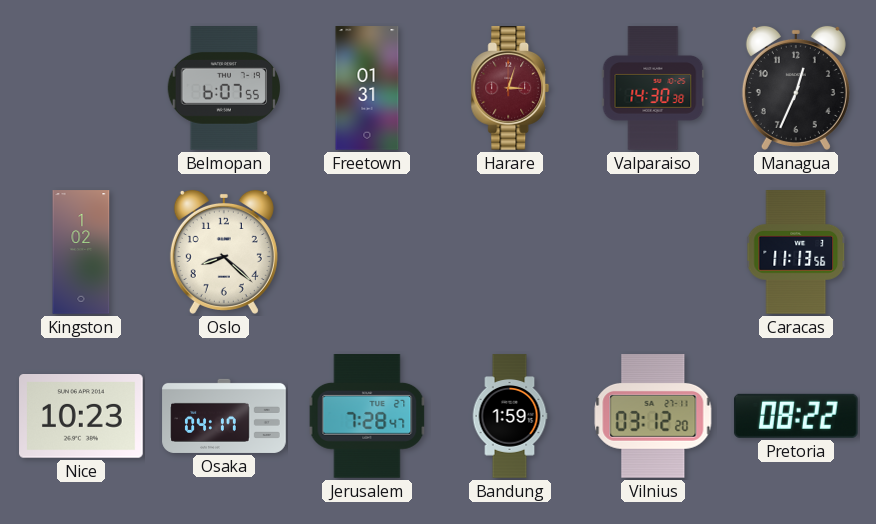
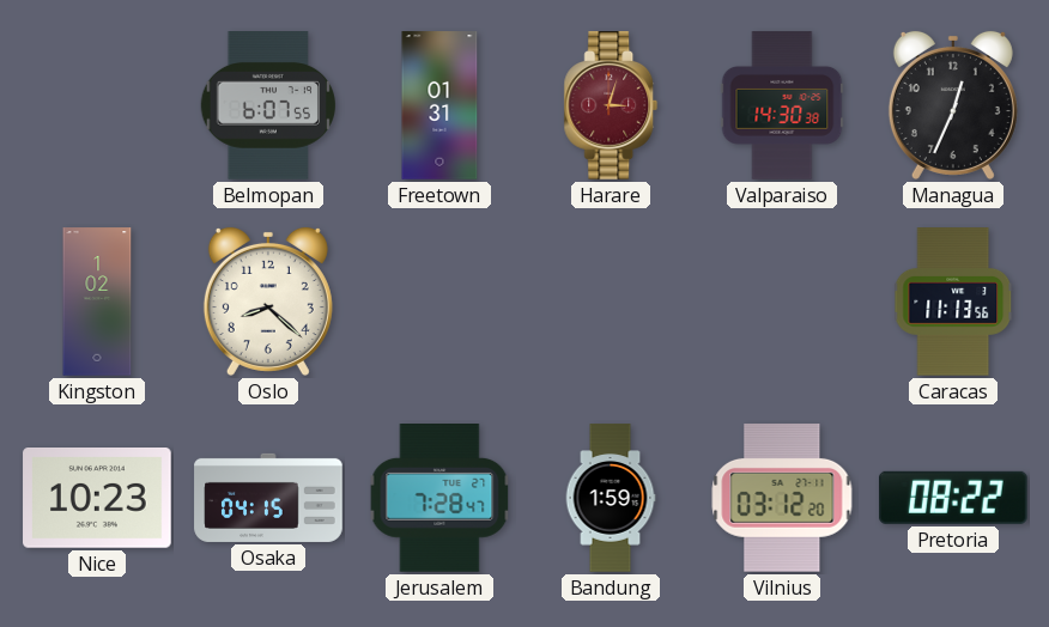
Osaka: 04:17 -> 04:15 (268, 498)
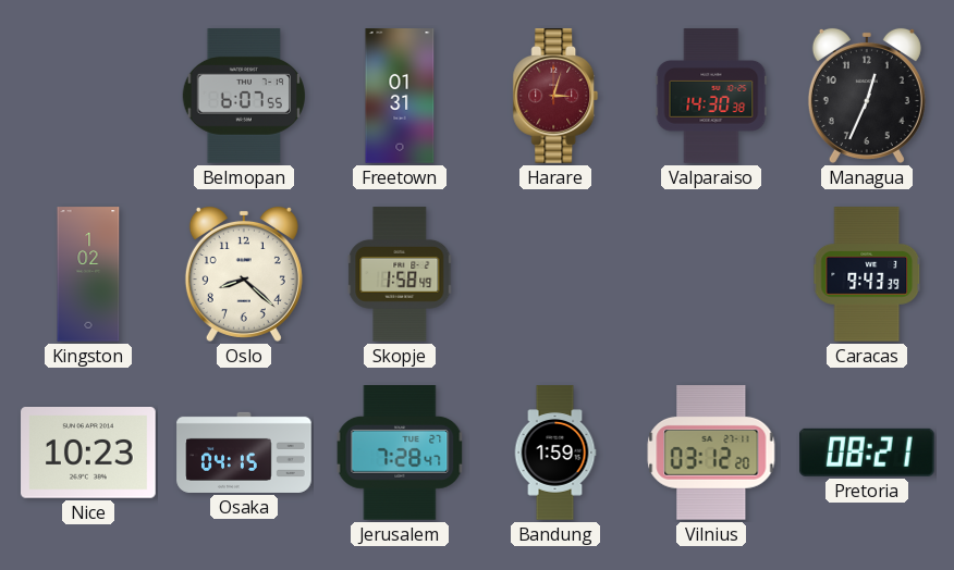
Skopje: none -> 1:58 (400, 274)
Caracas: 11:13 -> 9:43 (867, 274)
Pretoria: 08:22 -> 08:21 (867, 453)
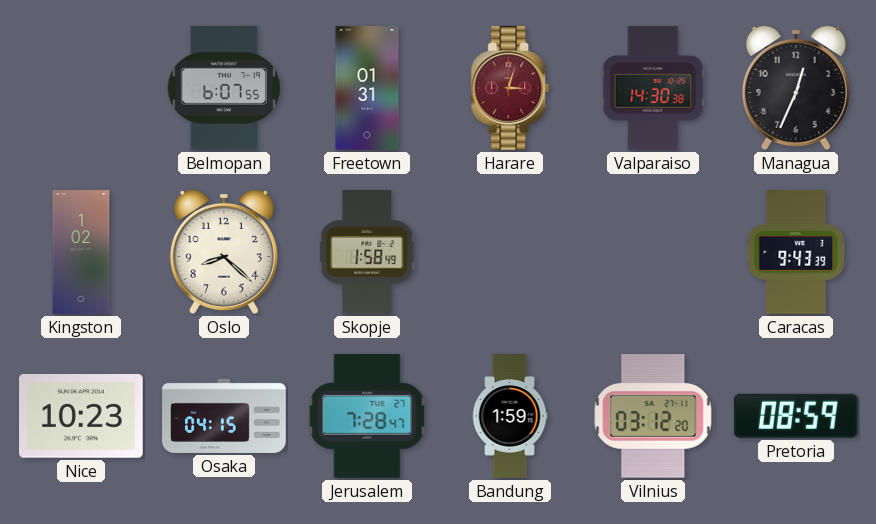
Pretoria: 08:21 -> 08:59 (796, 416)
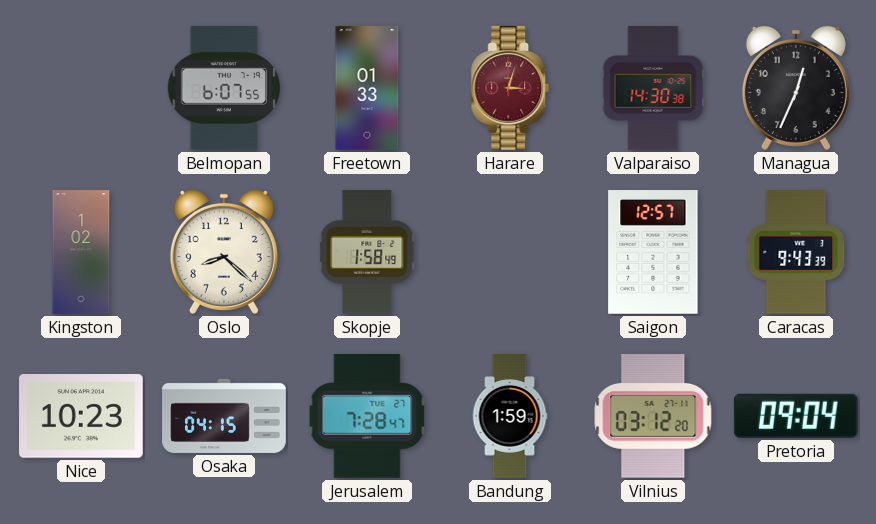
Freetown: 01:31 -> 01:33 (367, 88)
Saigon: none -> 12:57 (653, 252)
Pretoria: 08:59 -> 09:04 (796, 416)
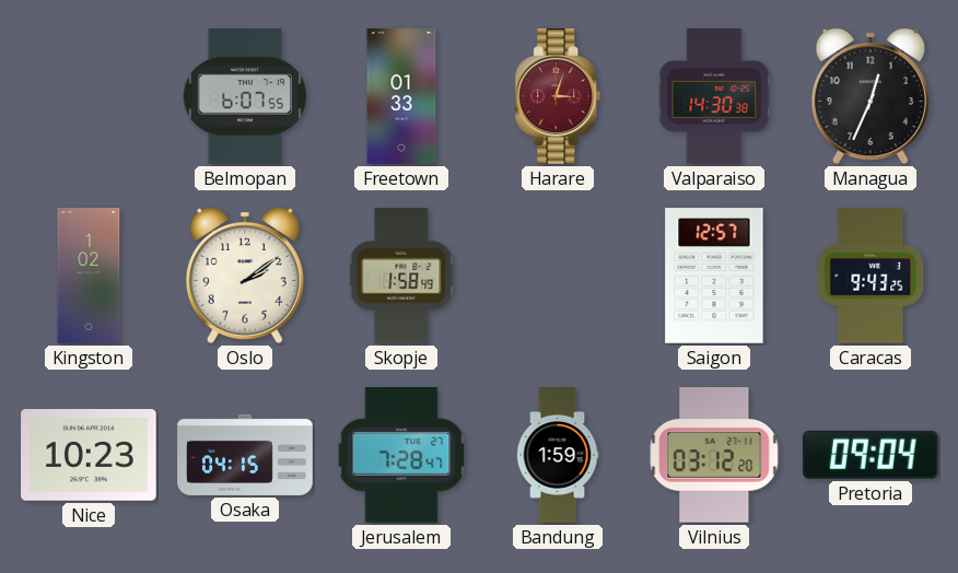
Oslo: 8:22 -> 2:09 (245, 276)
Caracas: 9:43:39 -> 9:43:25 (871, 276)
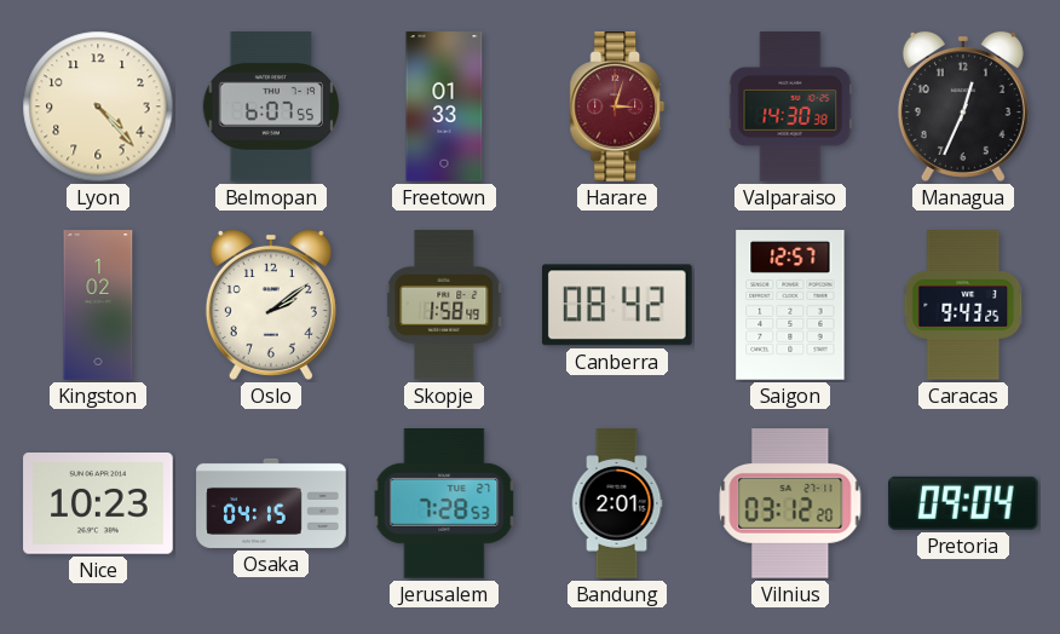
Lyon: none -> 4:23 (98, 106)
Canberra: none -> 08:42 (617, 305)
Jerusalem: 7:28:47 -> 7:28:53 (444, 505)
Bandung: 1:59 -> 2:01 (617, 503)
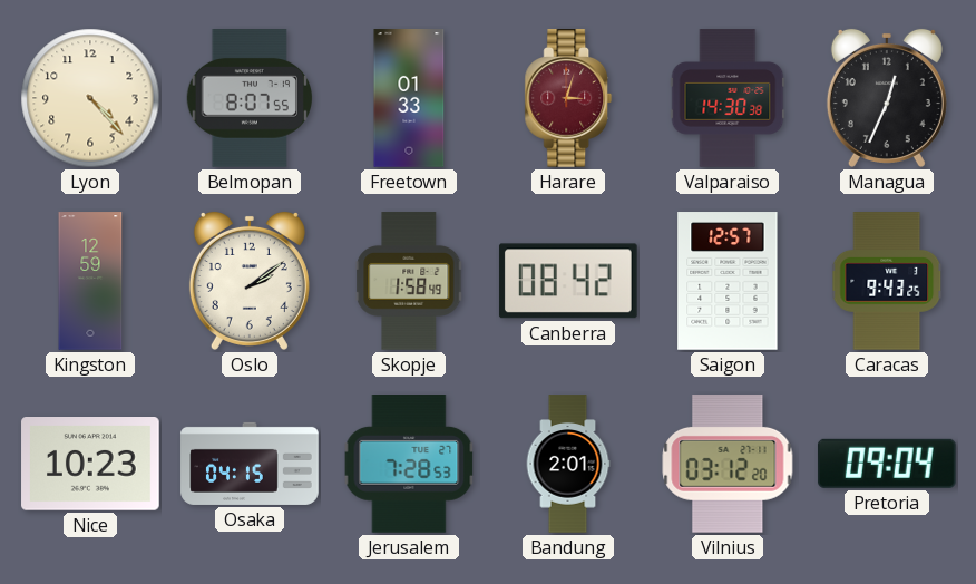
Belmopan: 6:07 -> 8:07 (248, 99)
Kingston: 1:02 -> 12:59 (90, 281)
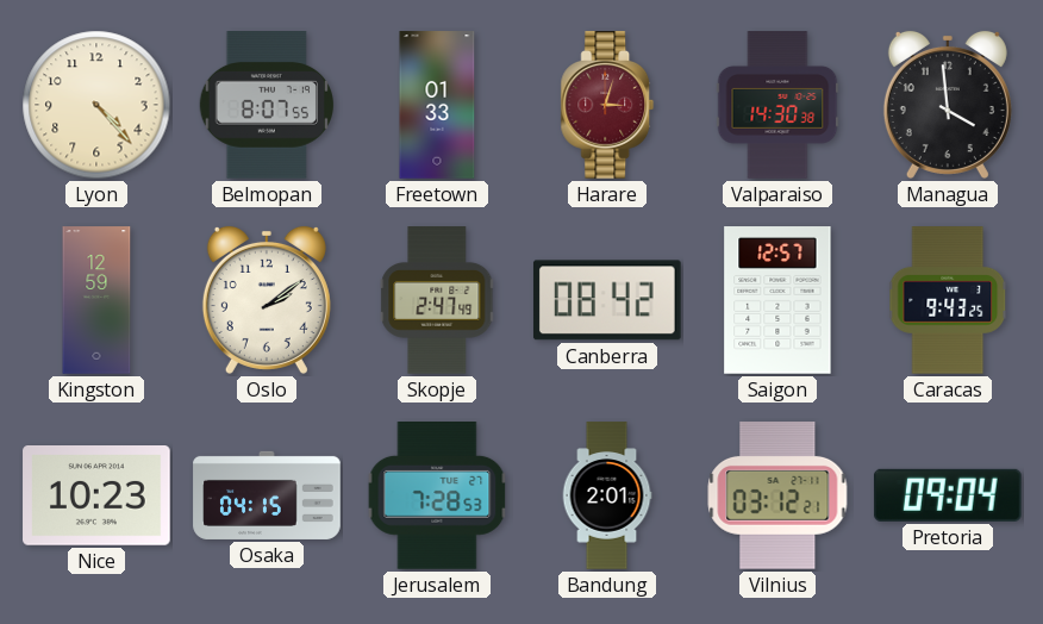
Managua: 12:34 -> 3:59 (948, 105)
Skopje: 1:58 -> 2:47 (437, 300)
Vilnius: 03:12:20 -> 03:12:21 (777, 497)
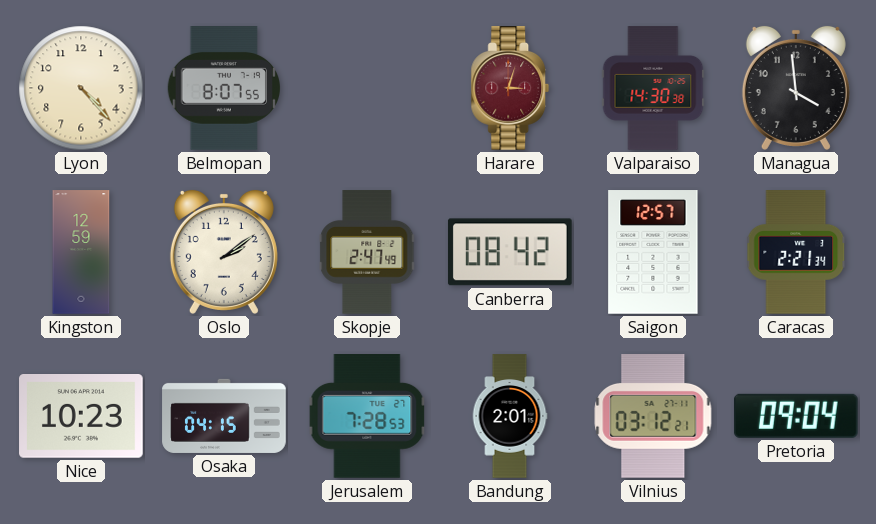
Freetown: 01:33 -> none (437, 105)
Caracas: 9:43 -> 2:21 (796, 252)
